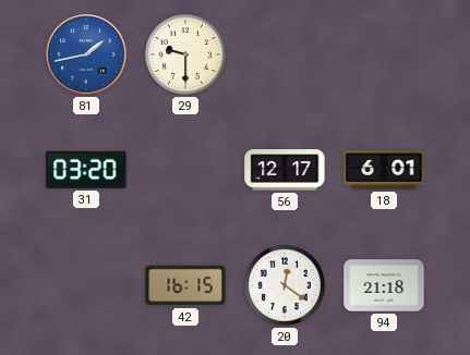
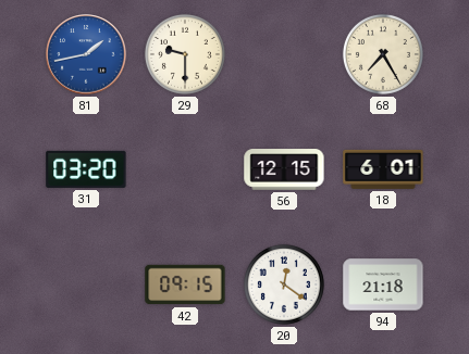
68: none -> 7:25 (383, 54)
56: 12:17 -> 12:15 (284, 169)
42: 16:15 -> 09:15 (185, 285)
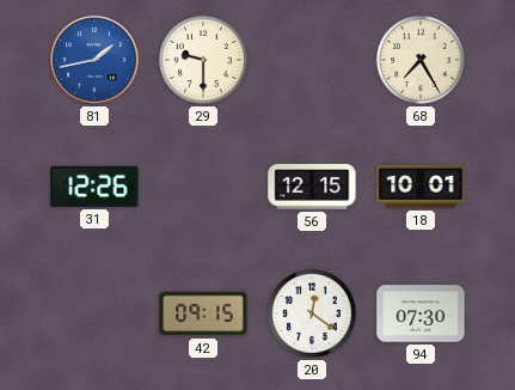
31: 03:20 -> 12:26 (94, 187)
18: 6:01 -> 10:01 (421, 187)
94: 21:18 -> 07:30 (421, 313)
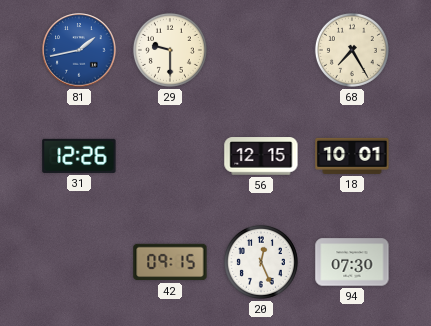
20: 12:21 -> 12:26 (261, 262)
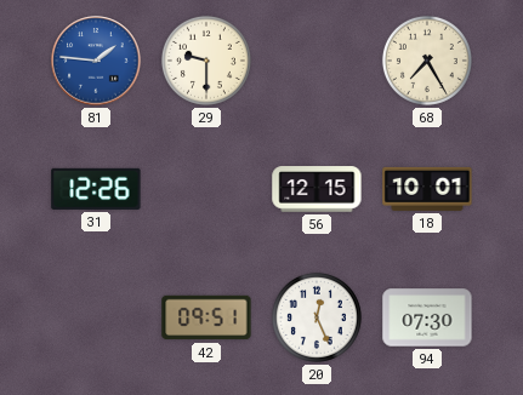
81: 1:43 -> 1:46 (96, 61)
42: 09:15 -> 09:51 (206, 317)
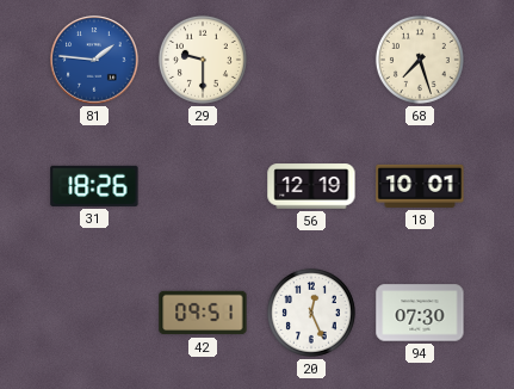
68: 7:25 -> 7:27 (420, 60)
31: 12:26 -> 18:26 (94, 186)
56: 12:15 -> 12:19 (311, 186)
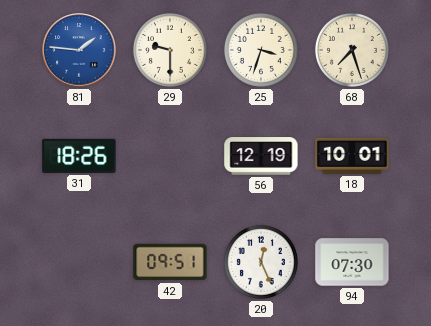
25: none -> 3:33 (261, 50)
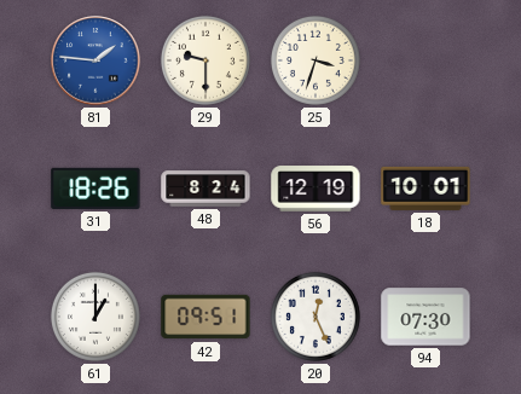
68: 7:27 -> none (352, 50)
48: none -> 8:24 (205, 189)
61: none -> 1:00 (95, 317)
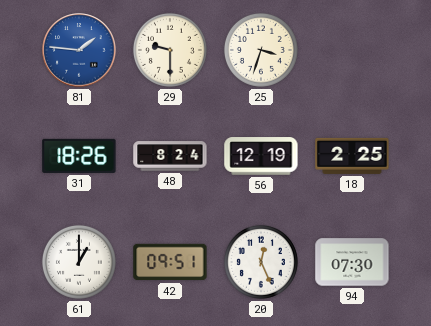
18: 10:01 -> 2:25 (352, 156)
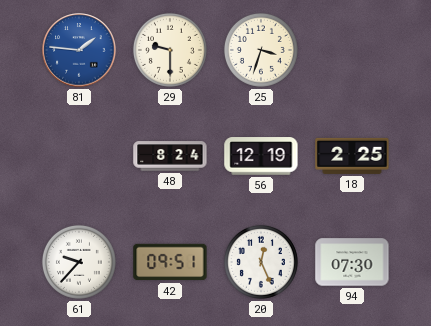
31: 18:26 -> none (79, 156)
61: 1:00 -> 9:37 (79, 262)
